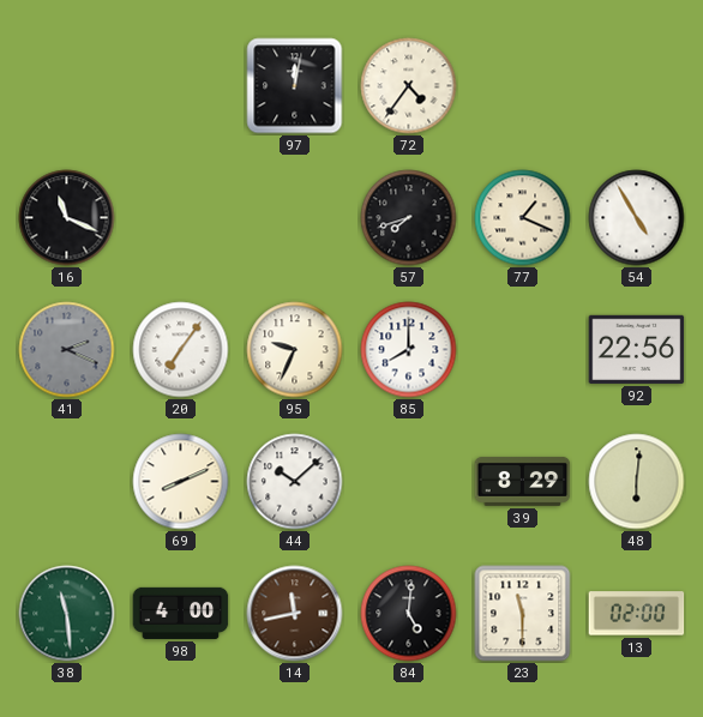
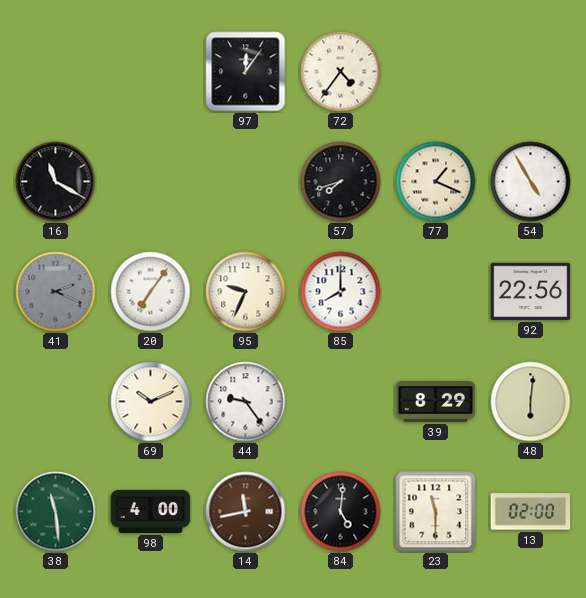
97: 12:02 -> 12:06 (246, 72)
16: 11:19 -> 11:20 (56, 182)
69: 8:11 -> 10:11 (151, 402)
44: 10:08 -> 9:24 (246, 402)
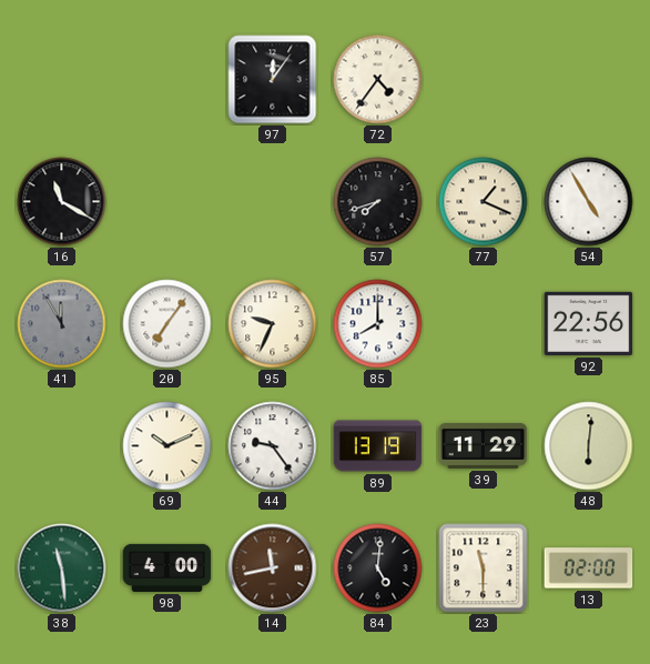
41: 2:19 -> 11:55 (62, 324)
89: none -> 13:19 (378, 446)
39: 8:29 -> 11:29 (484, 445)
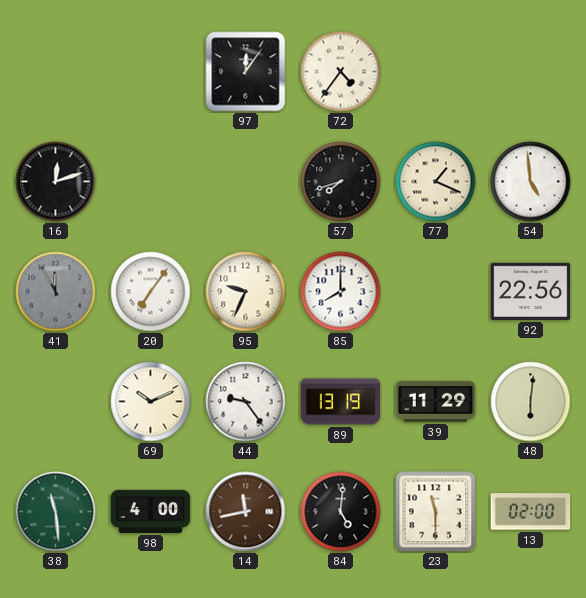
16: 11:20 -> 12:12 (56, 182)
54: 4:55 -> 4:59 (531, 182)
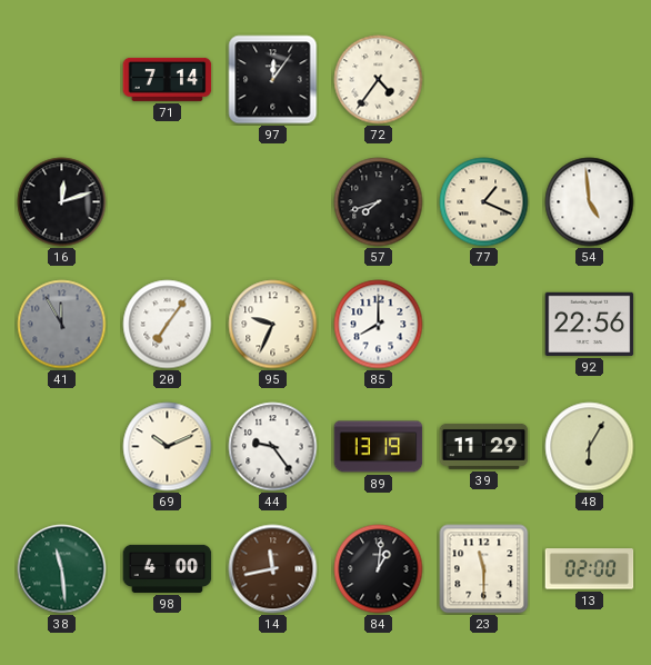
71: none -> 7:14 (168, 79)
48: 6:01 -> 6:05 (590, 447)
84: 5:01 -> 1:01 (379, 569)
